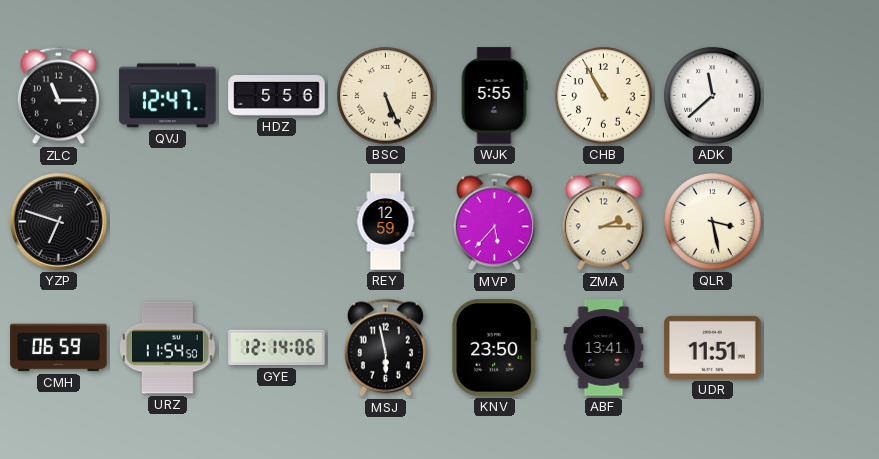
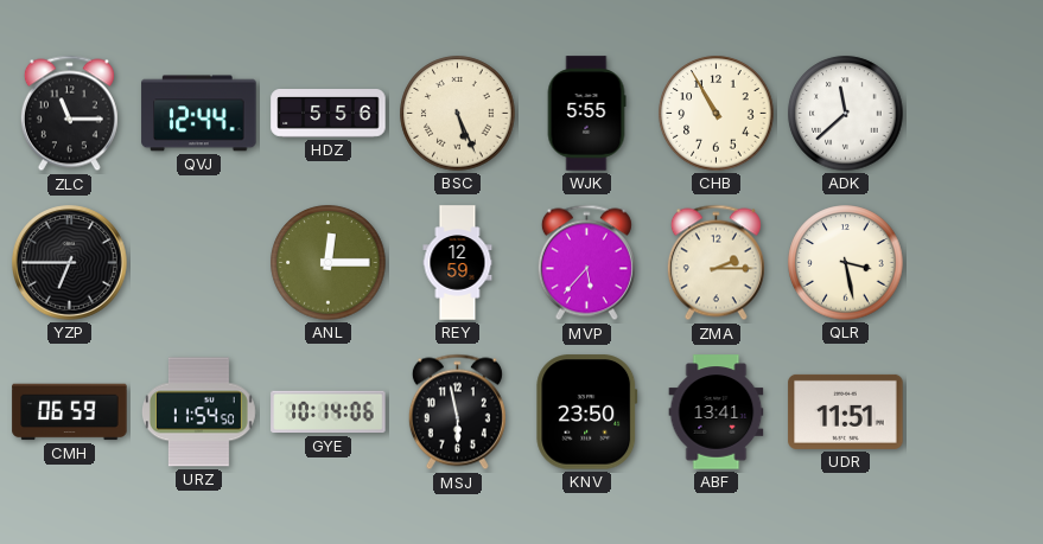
QVJ: 12:47 -> 12:44 (199, 114)
YZP: 6:48 -> 6:45 (70, 263)
ANL: none -> 12:15 (329, 263)
GYE: 12:14 -> 10:14 (329, 412)
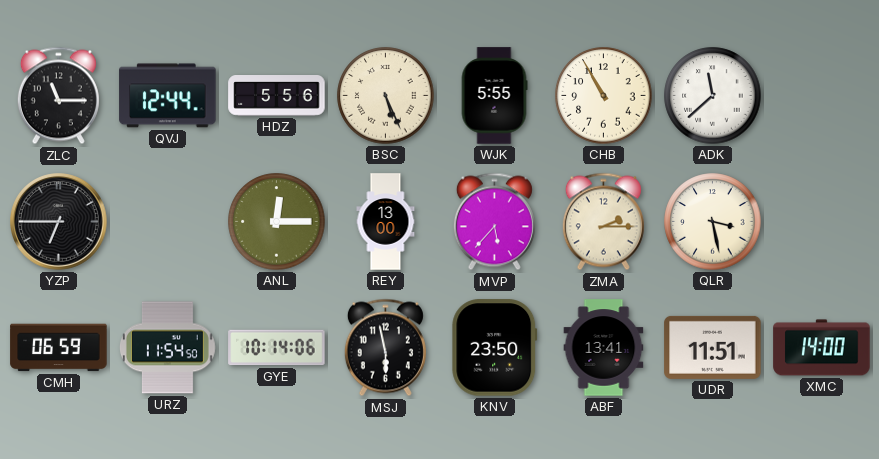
REY: 12:59 -> 13:00 (386, 222)
XMC: none -> 14:00 (822, 348)
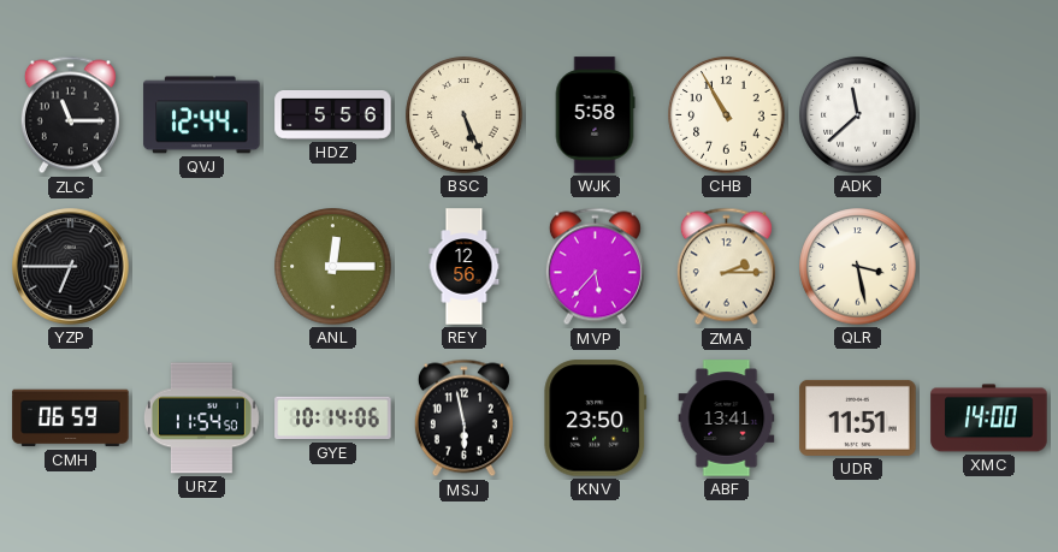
WJK: 5:55 -> 5:58 (595, 115)
REY: 13:00 -> 12:56 (465, 267)
